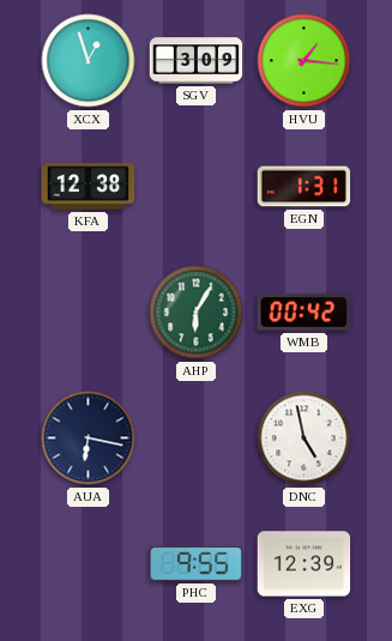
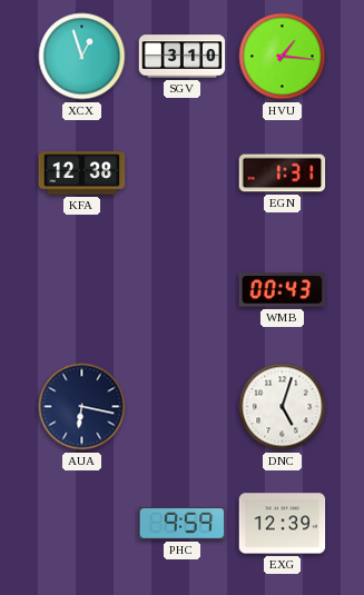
SGV: 3:09 -> 3:10 (183, 57)
AHP: 6:05 -> none (197, 313)
WMB: 00:42 -> 00:43 (283, 290)
DNC: 4:58 -> 5:03 (283, 407)
PHC: 9:55 -> 9:59 (183, 524)
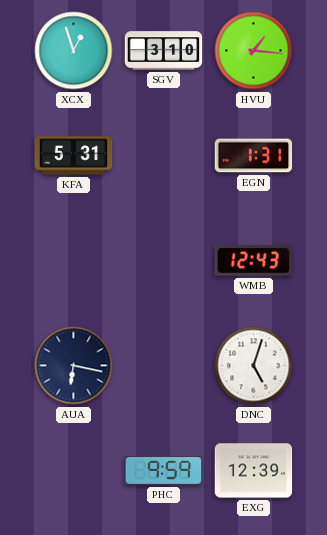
KFA: 12:38 -> 5:31 (74, 156)
WMB: 00:43 -> 12:43 (254, 261)
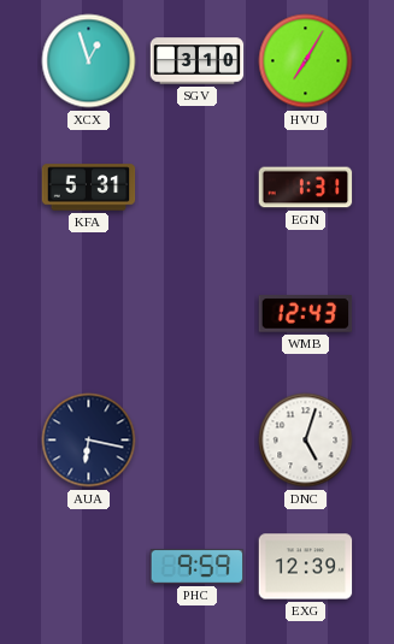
HVU: 1:16 -> 7:05 (306, 61)
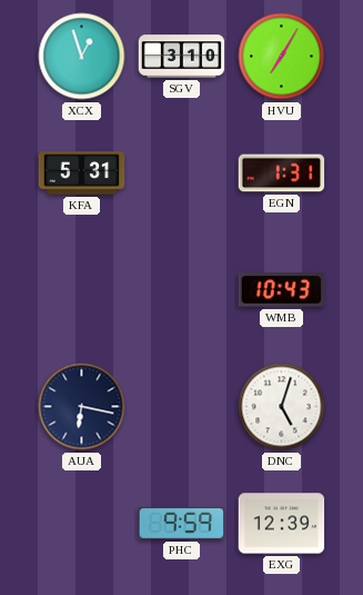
WMB: 12:43 -> 10:43 (282, 290)
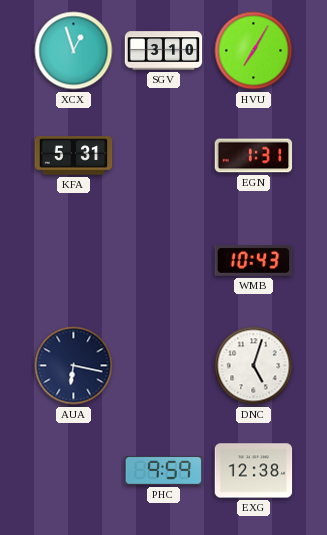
EXG: 12:39 -> 12:38 (254, 471)
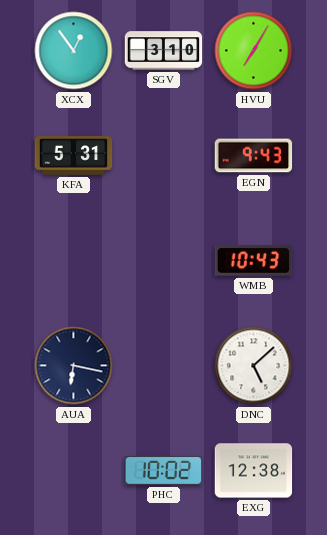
XCX: 12:57 -> 12:54 (74, 51)
EGN: 1:31 -> 9:43 (254, 156)
DNC: 5:03 -> 5:08 (254, 366)
PHC: 9:59 -> 10:02 (164, 471)
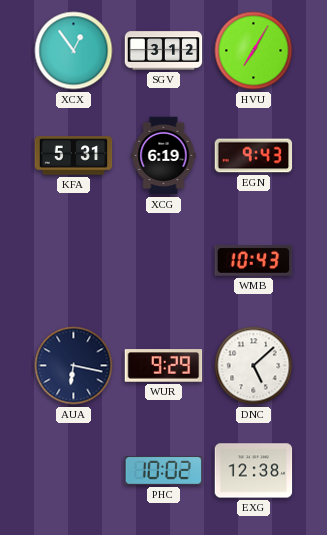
SGV: 3:10 -> 3:12 (164, 51)
XCG: none -> 6:19 (164, 156)
WUR: none -> 9:29 (164, 366)
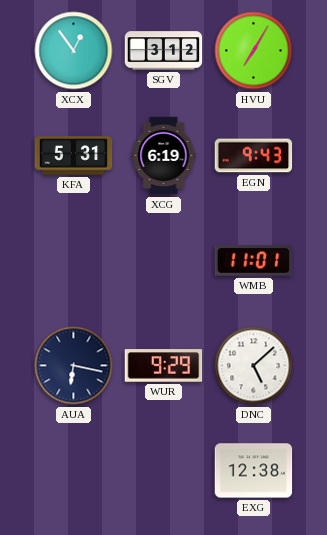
WMB: 10:43 -> 11:01 (254, 261)
PHC: 10:02 -> none (164, 471)
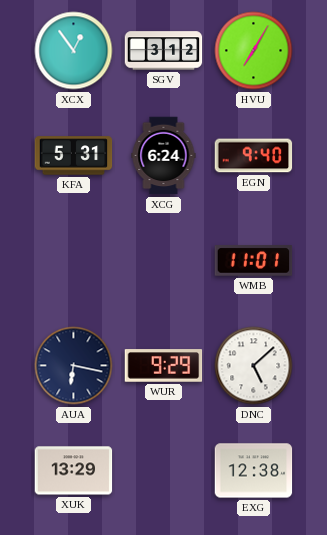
XCG: 6:19 -> 6:24 (164, 156)
EGN: 9:43 -> 9:40 (254, 156)
XUK: none -> 13:29 (74, 471)
